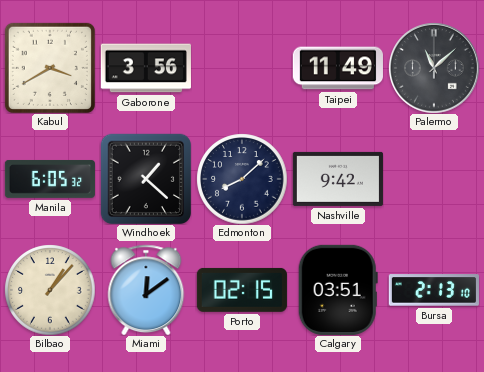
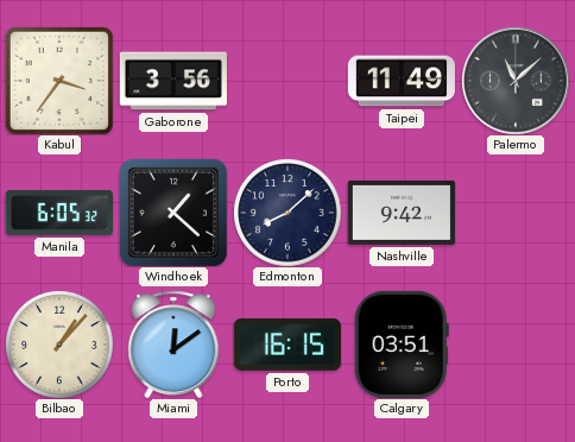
Kabul: 3:40 -> 3:36 (59, 81)
Porto: 02:15 -> 16:15 (287, 345)
Bursa: 2:13 -> none (434, 290)
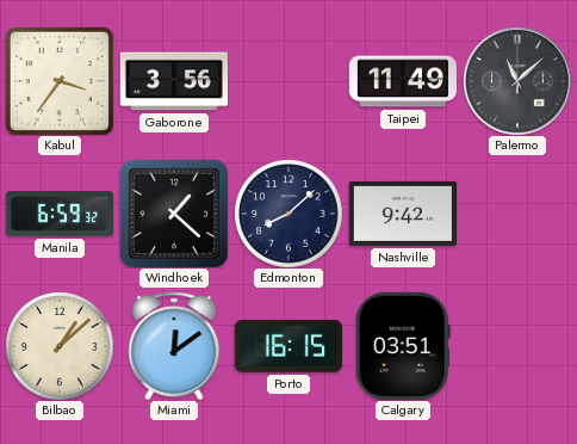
Manila: 6:05 -> 6:59 (60, 214)
Bilbao: 1:07 -> 1:08 (60, 346)
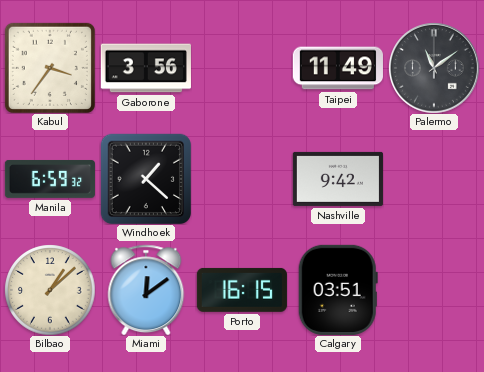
Palermo: 11:08 -> 11:09 (434, 68)
Edmonton: 8:08 -> none (288, 214)
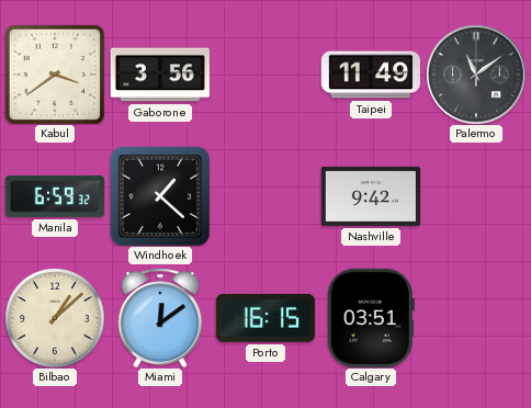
Kabul: 3:36 -> 3:39 (55, 75)
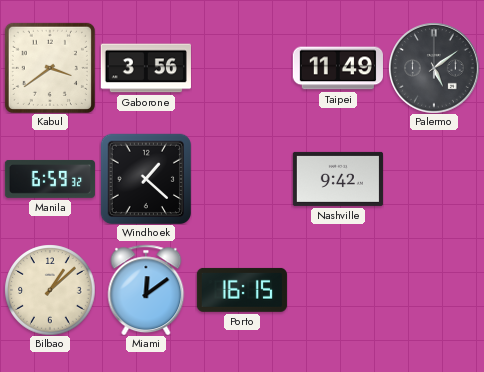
Palermo: 11:09 -> 5:09 (434, 68)
Calgary: 03:51 -> none (371, 318)
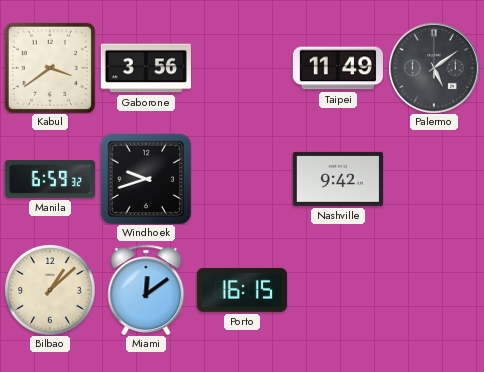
Windhoek: 1:22 -> 9:42 (145, 178)
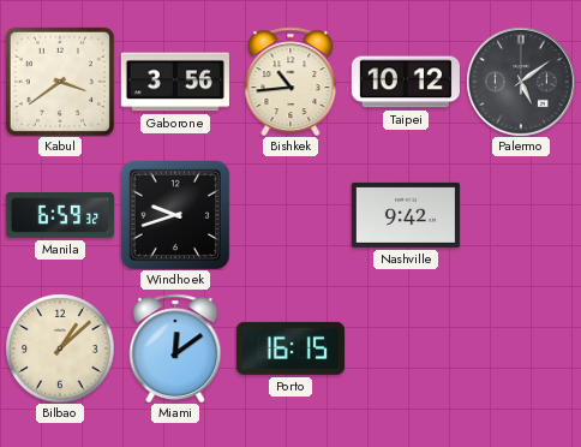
Bishkek: none -> 10:44 (290, 82)
Taipei: 11:49 -> 10:12 (406, 82)
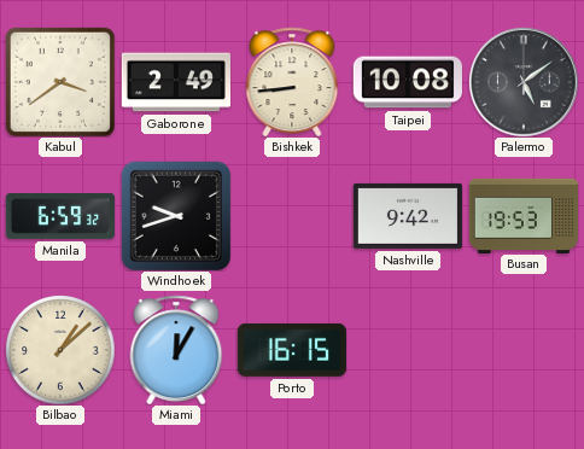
Gaborone: 3:56 -> 2:49 (176, 82)
Bishkek: 10:44 -> 8:44 (292, 82)
Taipei: 10:12 -> 10:08 (408, 82)
Busan: none -> 19:53 (522, 215)
Miami: 12:09 -> 12:05 (176, 350)
